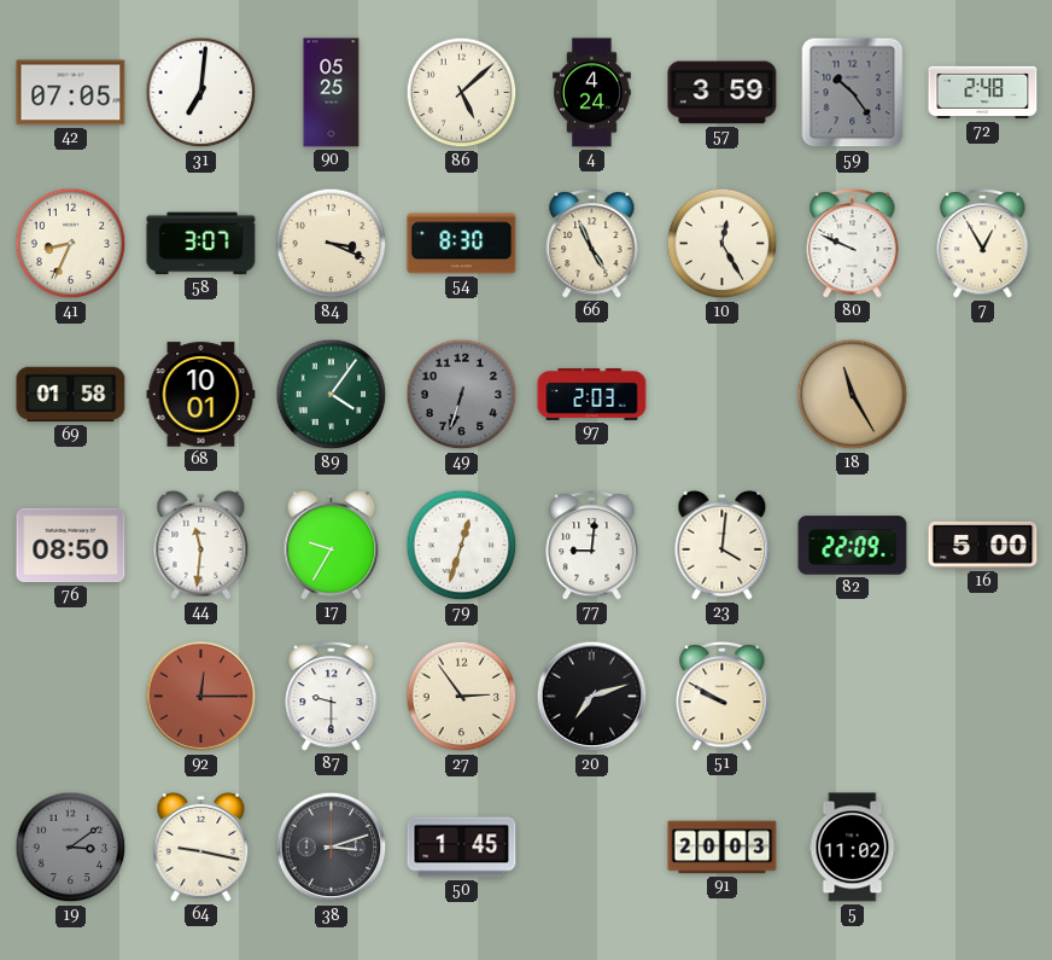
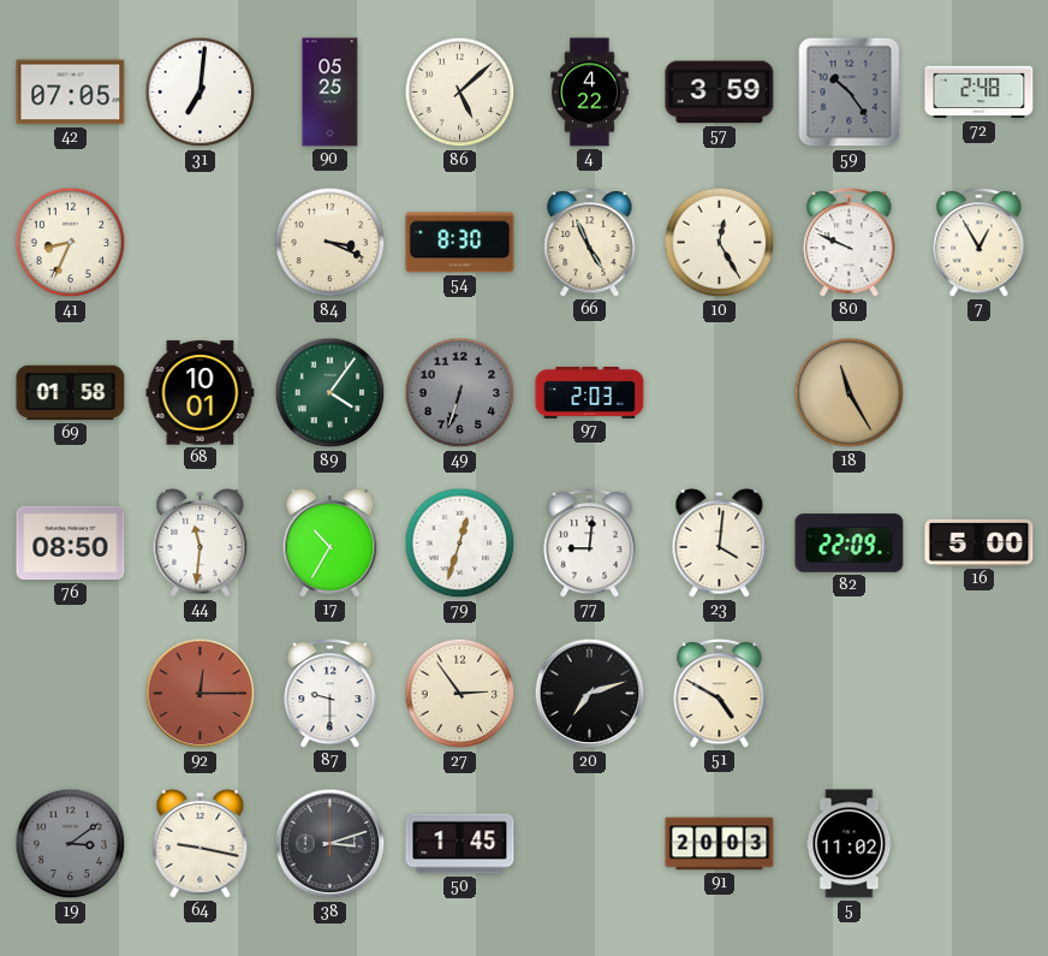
4: 4:24 -> 4:22 (590, 93)
58: 3:07 -> none (201, 244)
17: 9:35 -> 10:35 (331, 542)
51: 9:50 -> 4:50 (720, 693)
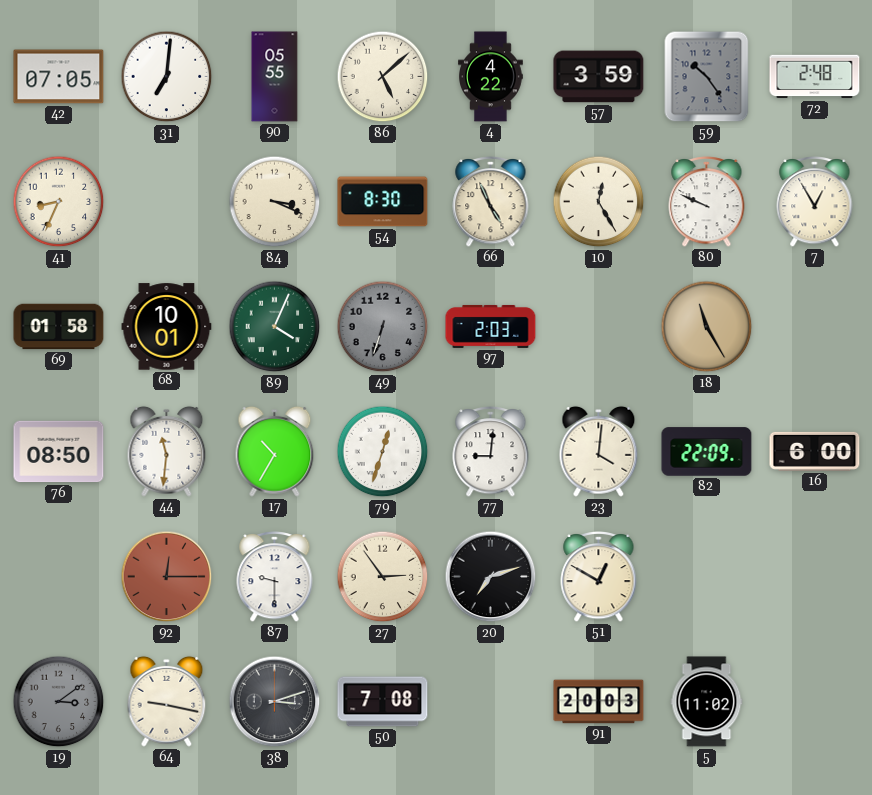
90: 05:25 -> 05:55 (275, 77)
89: 4:06 -> 4:04 (275, 327)
16: 5:00 -> 6:00 (815, 451)
51: 4:50 -> 12:50 (599, 576)
50: 1:45 -> 7:08 (383, 702)
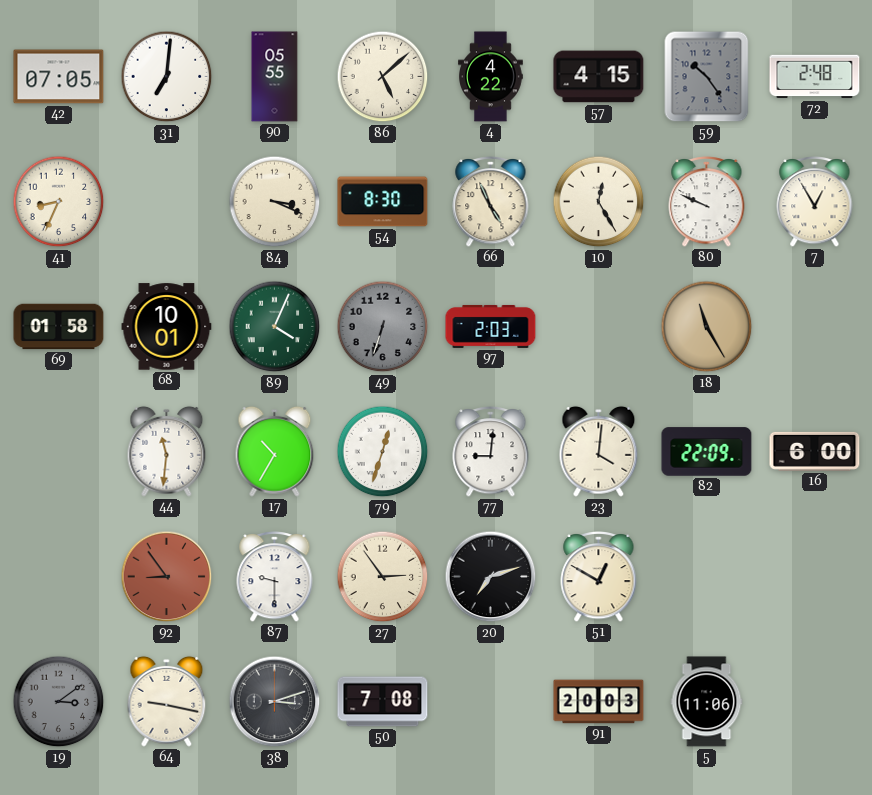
57: 3:59 -> 4:15 (599, 77)
76: 08:50 -> none (59, 452)
92: 12:15 -> 8:54 (167, 577)
5: 11:02 -> 11:06 (707, 702)
